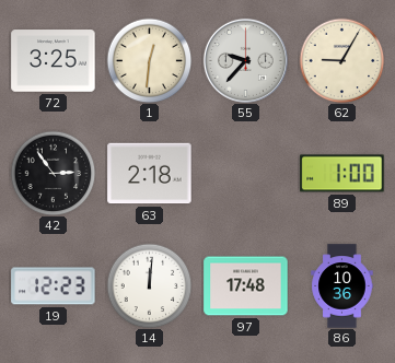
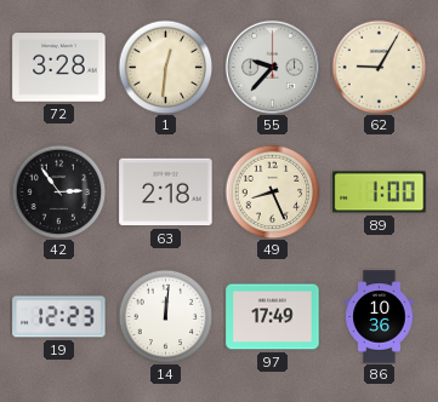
72: 3:25 -> 3:28 (59, 68)
49: none -> 8:26 (272, 191)
97: 17:48 -> 17:49 (273, 317)
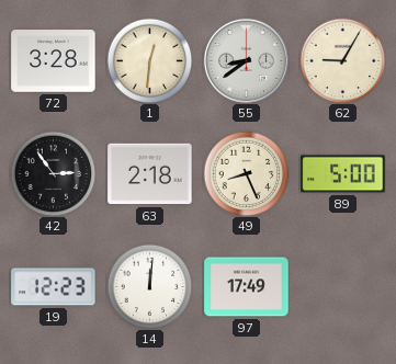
55: 9:37 -> 8:39 (246, 60)
89: 1:00 -> 5:00 (343, 174)
86: 10:36 -> none (380, 317)
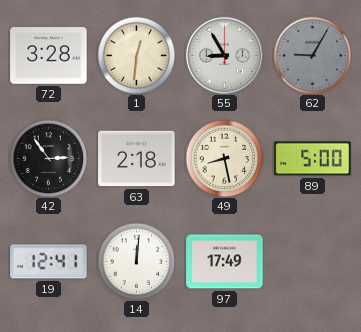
55: 8:39 -> 8:55 (224, 55)
62 dial: cream -> grey (312, 55)
49: 8:26 -> 8:28 (224, 158)
19: 12:23 -> 12:41 (49, 262)
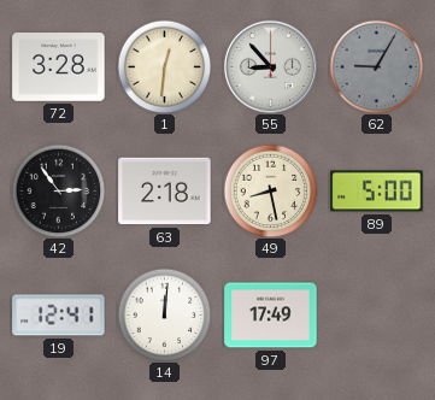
55: 8:55 -> 8:53 (270, 66)
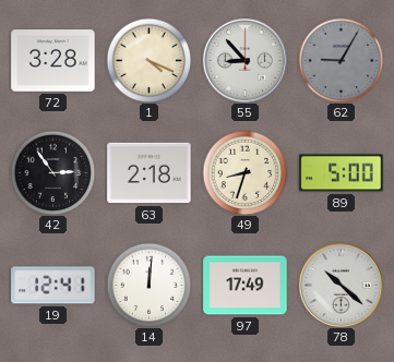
1: 12:31 -> 4:19 (148, 60)
49: 8:28 -> 8:33 (244, 172)
78: none -> 10:22 (341, 285)
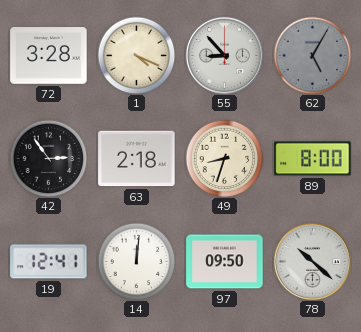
62: 9:05 -> 5:05 (312, 55)
89: 5:00 -> 8:00 (313, 159)
97: 17:49 -> 09:50 (225, 262)
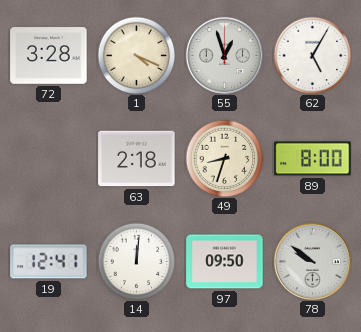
55: 8:53 -> 12:57 (224, 55)
62 dial: grey -> white (312, 55)
42: 2:54 -> none (48, 158)
78: 10:22 -> 9:51 (312, 261)
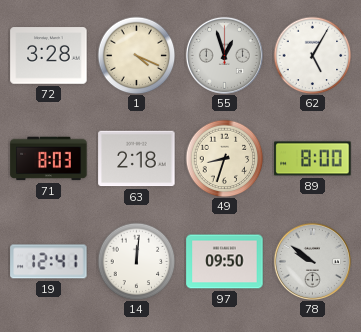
71: none -> 8:03 (49, 159)
